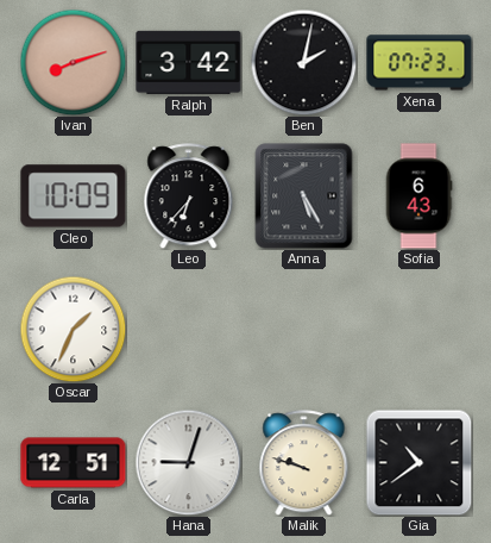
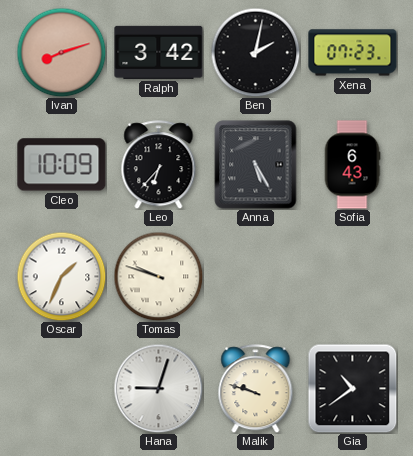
Tomas: none -> 9:48 (158, 276)
Carla: 12:51 -> none (74, 463)
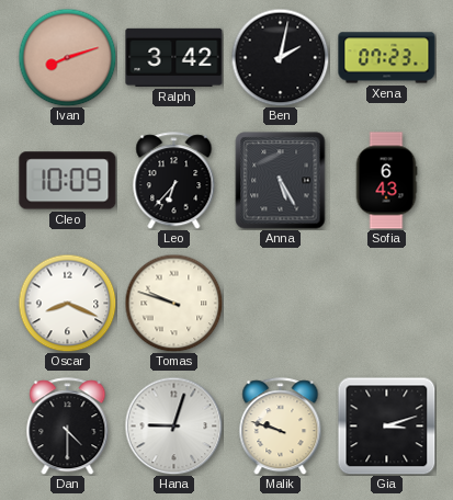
Oscar: 1:34 -> 8:19 (67, 303)
Dan: none -> 4:30 (68, 427)
Gia: 10:39 -> 3:12 (386, 425)
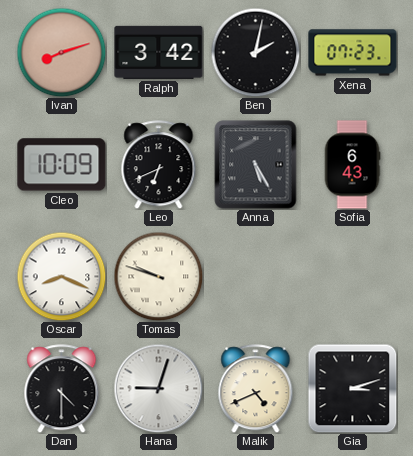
Leo: 6:37 -> 6:41 (159, 165)
Malik: 9:48 -> 4:41 (256, 389)
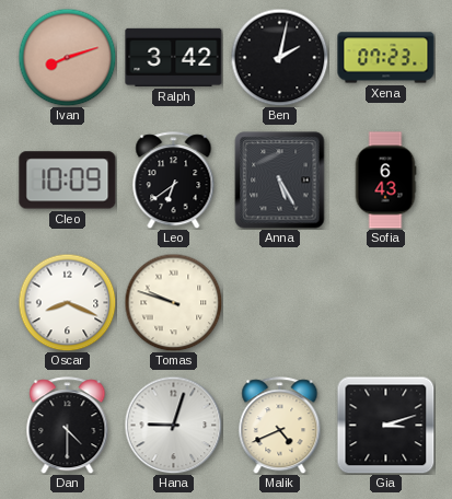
Leo: 6:41 -> 6:39 (174, 181)
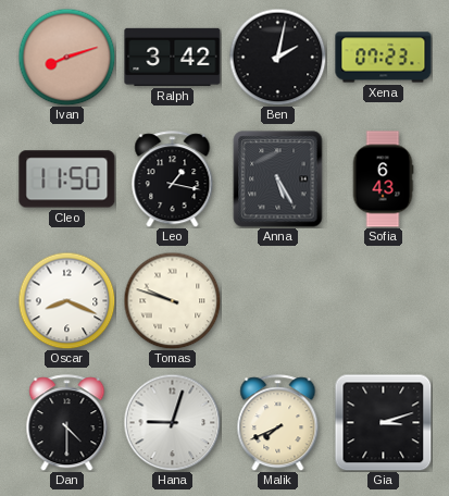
Cleo: 10:09 -> 11:50 (67, 179)
Leo: 6:39 -> 1:17 (173, 179)
Malik: 4:41 -> 7:41 (278, 423)
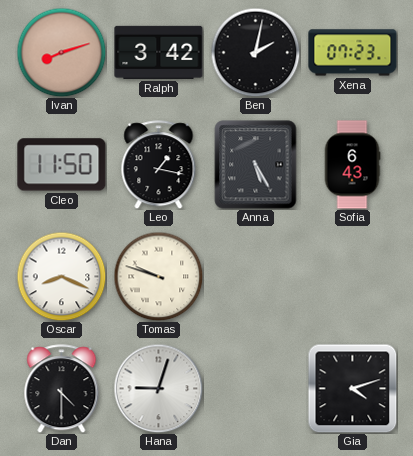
Malik: 7:41 -> none (278, 423)
Gia: 3:12 -> 4:12 (352, 388)
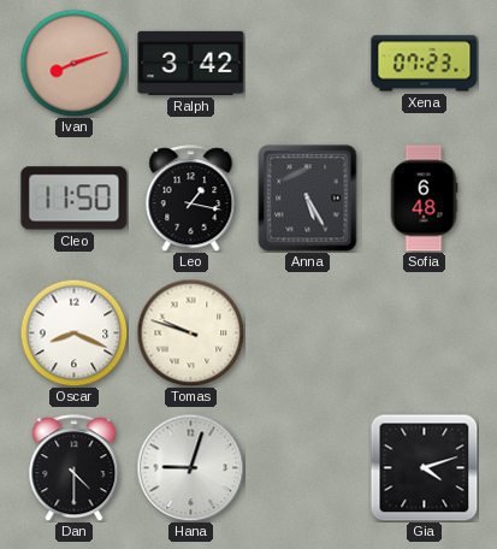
Ben: 2:02 -> none (255, 52)
Sofia: 6:43 -> 6:48 (424, 199)
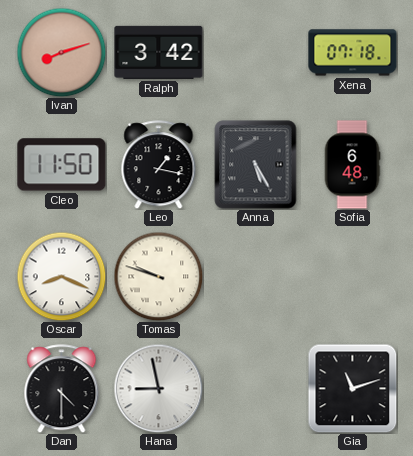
Xena: 07:23 -> 07:18 (353, 53)
Hana: 9:03 -> 8:58 (158, 388)
Gia: 4:12 -> 11:12 (352, 388)
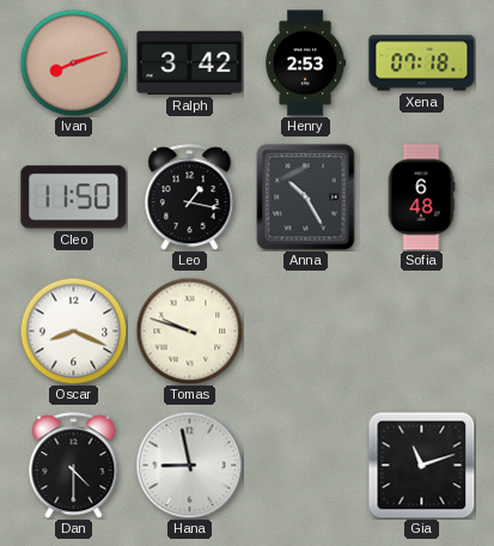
Henry: none -> 2:53 (305, 63)
Anna: 5:25 -> 10:25 (306, 198)
